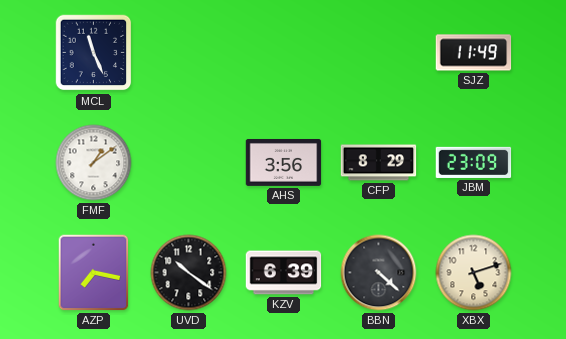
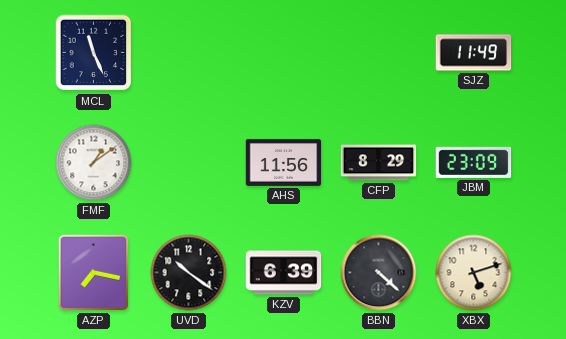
AHS: 3:56 -> 11:56 (284, 162)
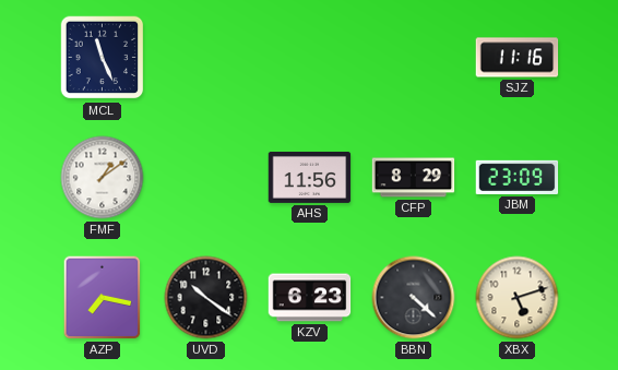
SJZ: 11:49 -> 11:16 (518, 58)
KZV: 6:39 -> 6:23 (310, 298)
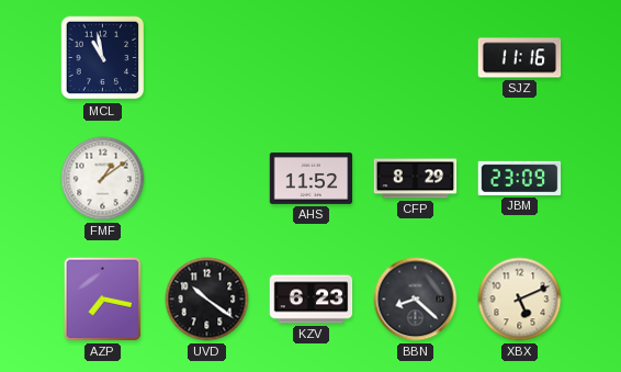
MCL: 11:26 -> 10:58 (103, 58)
AHS: 11:56 -> 11:52 (312, 178)
BBN: 4:22 -> 8:22 (416, 300)
XBX: 5:12 -> 5:11 (520, 300)
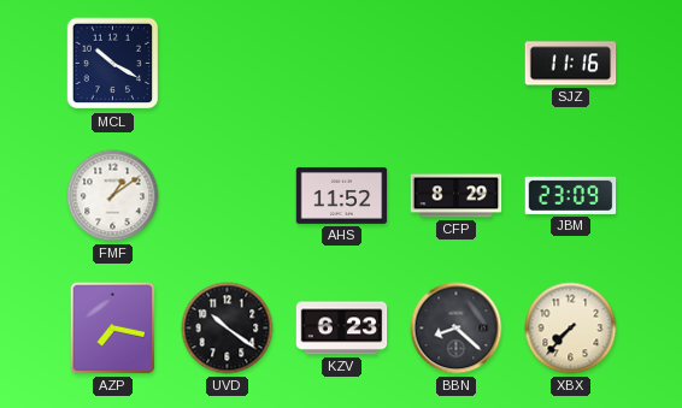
MCL: 10:58 -> 10:20 (113, 64)
XBX: 5:11 -> 7:37 (571, 329)
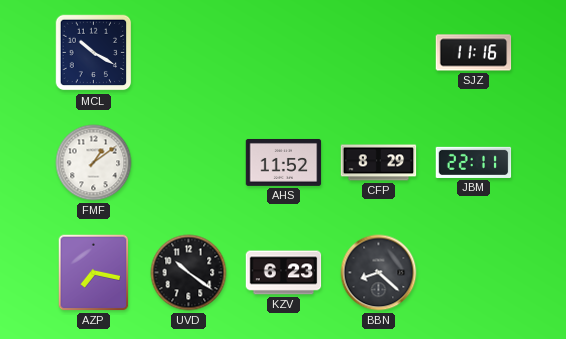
JBM: 23:09 -> 22:11 (474, 162)
XBX: 7:37 -> none (571, 329)
